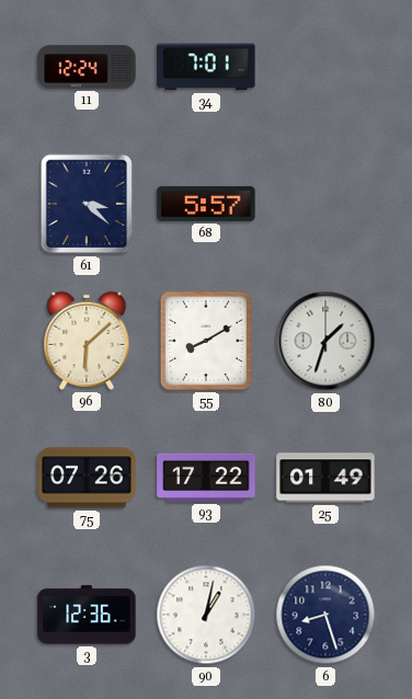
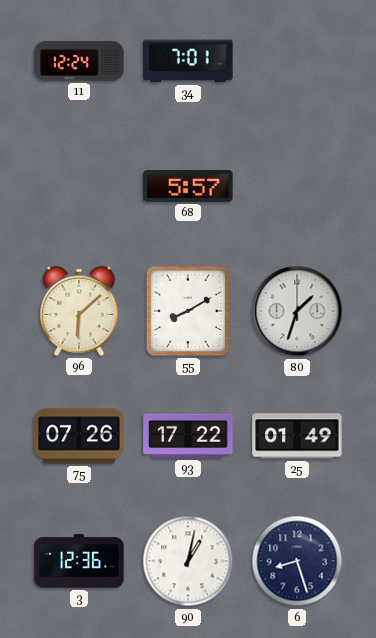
61: 3:22 -> none (85, 204)
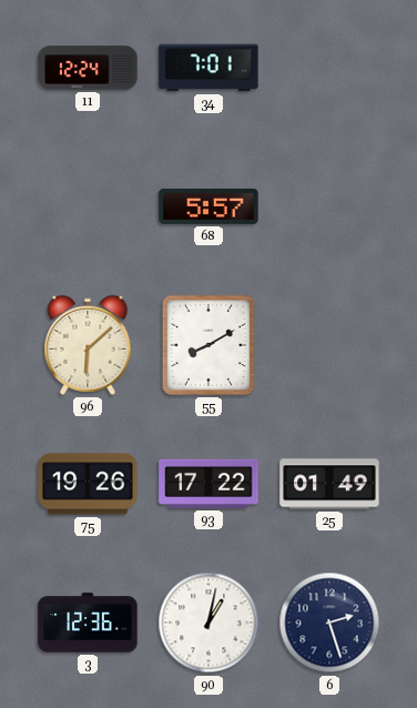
80: 1:33 -> none (297, 311)
75: 07:26 -> 19:26 (88, 484)
6: 8:27 -> 2:27 (329, 623)
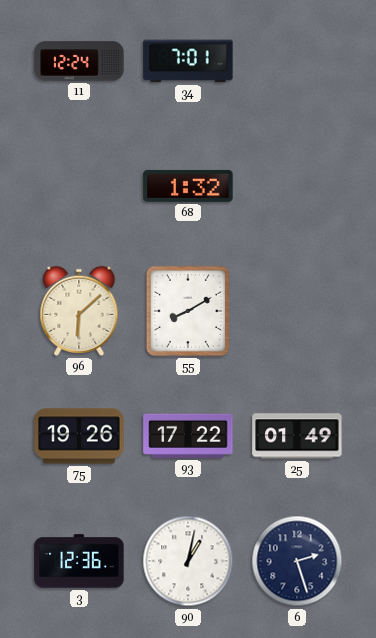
68: 5:57 -> 1:32 (188, 186)
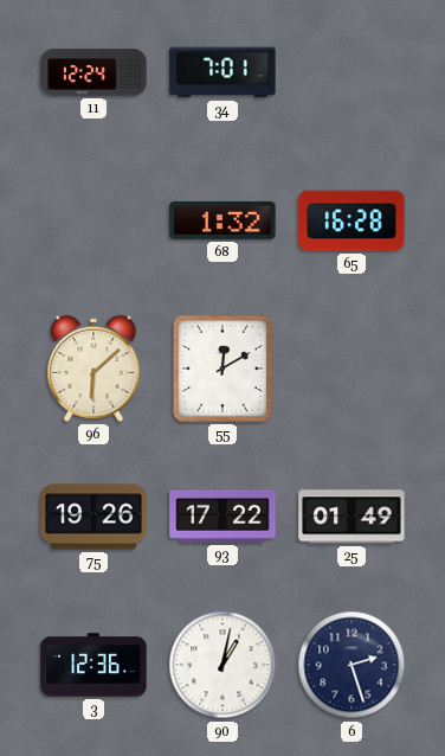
65: none -> 16:28 (352, 220)
55: 8:10 -> 12:10 (222, 369)
